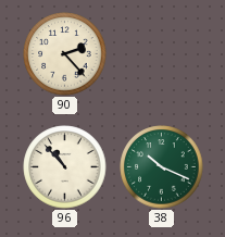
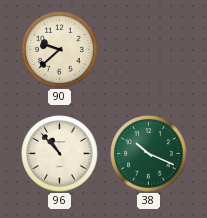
90: 2:23 -> 9:38 (60, 50)
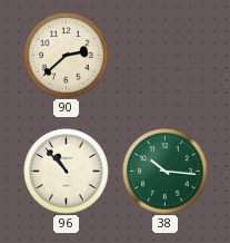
90: 9:38 -> 2:38 (67, 56)
38: 10:19 -> 10:16 (166, 172)
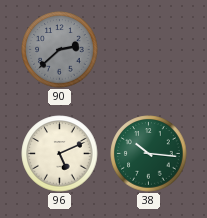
90 dial: cream -> grey (60, 50)
96: 10:53 -> 5:11 (60, 154)
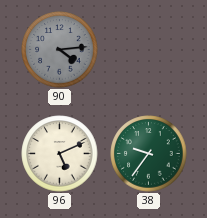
90: 2:38 -> 4:14 (60, 50)
38: 10:16 -> 9:36 (149, 154)
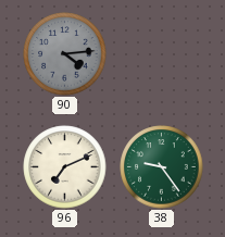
96: 5:11 -> 7:11 (65, 167)
38: 9:36 -> 9:24 (162, 167)
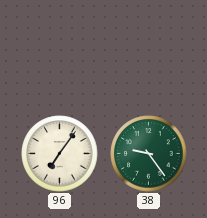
90: 4:14 -> none (65, 54)
96: 7:11 -> 7:06 (60, 154)
